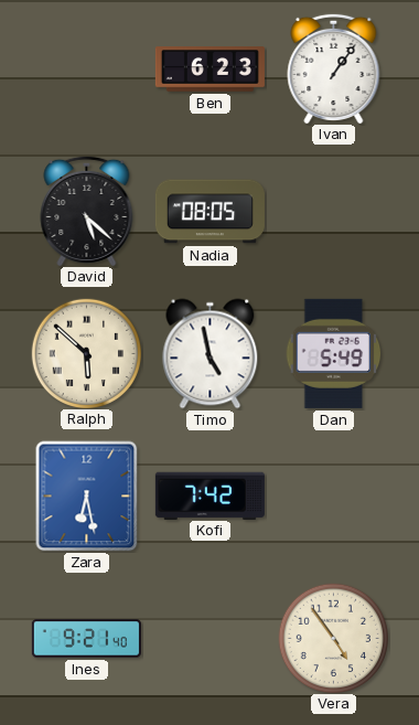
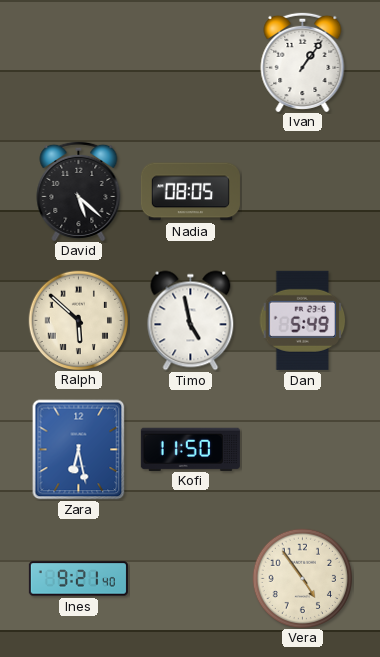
Ben: 6:23 -> none (209, 70)
Kofi: 7:42 -> 11:50 (190, 449)
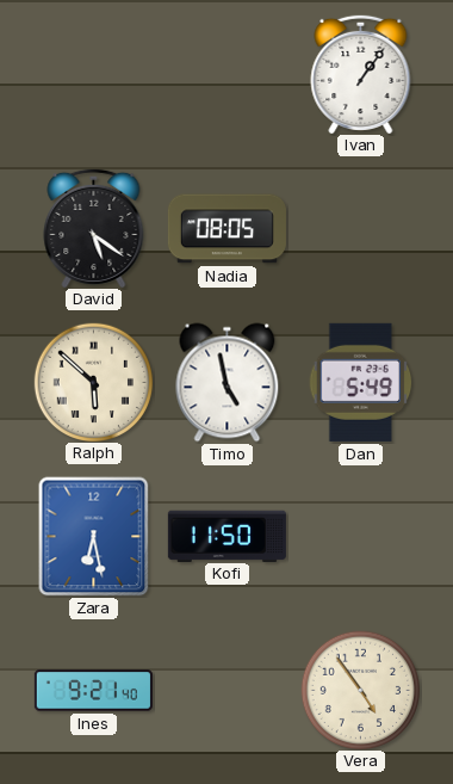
David: 5:22 -> 5:21 (94, 227)
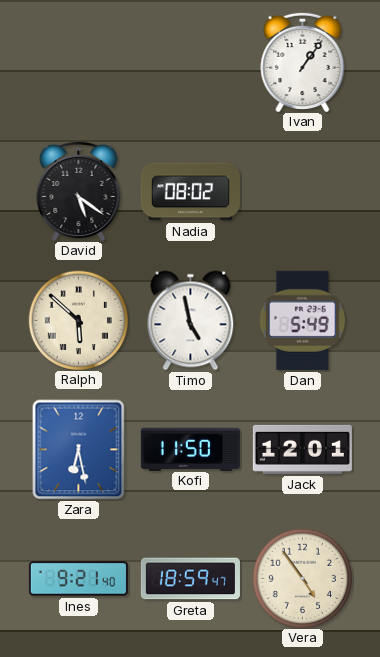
Nadia: 08:05 -> 08:02 (190, 192)
Jack: none -> 12:01 (302, 449)
Greta: none -> 18:59 (190, 579)
